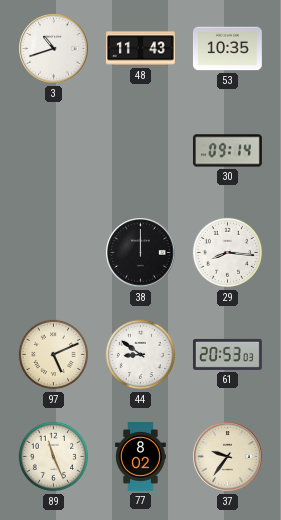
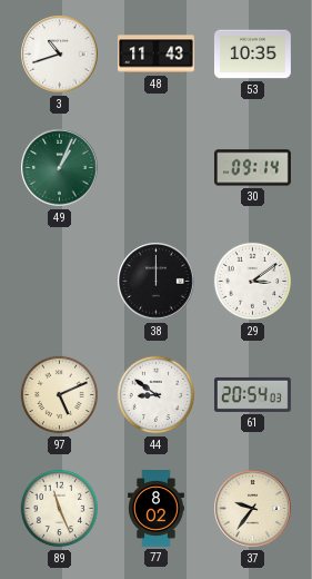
49: none -> 1:04 (60, 168)
29: 8:16 -> 3:09 (253, 282)
61: 20:53 -> 20:54 (252, 394)
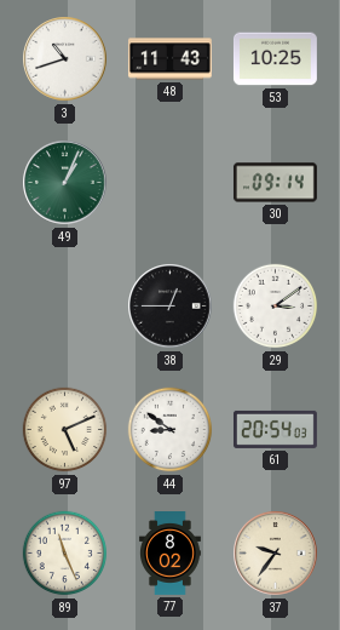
53: 10:35 -> 10:25 (275, 59)
38: 12:00 -> 12:45 (171, 307)
